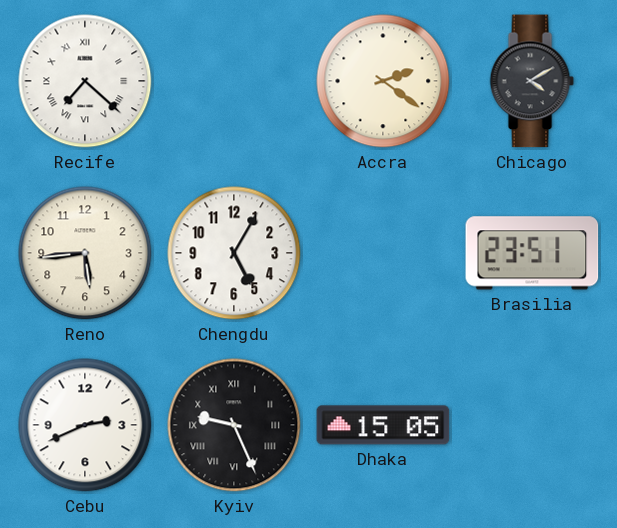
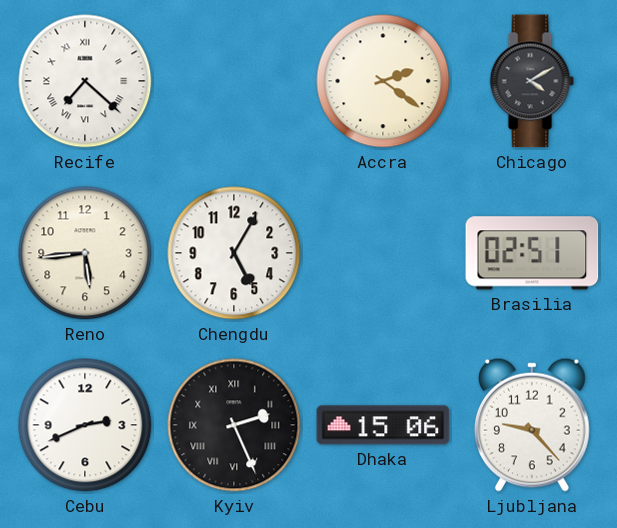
Brasilia: 23:51 -> 02:51 (532, 253)
Kyiv: 9:26 -> 2:26 (234, 425)
Dhaka: 15:05 -> 15:06 (383, 425)
Ljubljana: none -> 9:23 (532, 425)
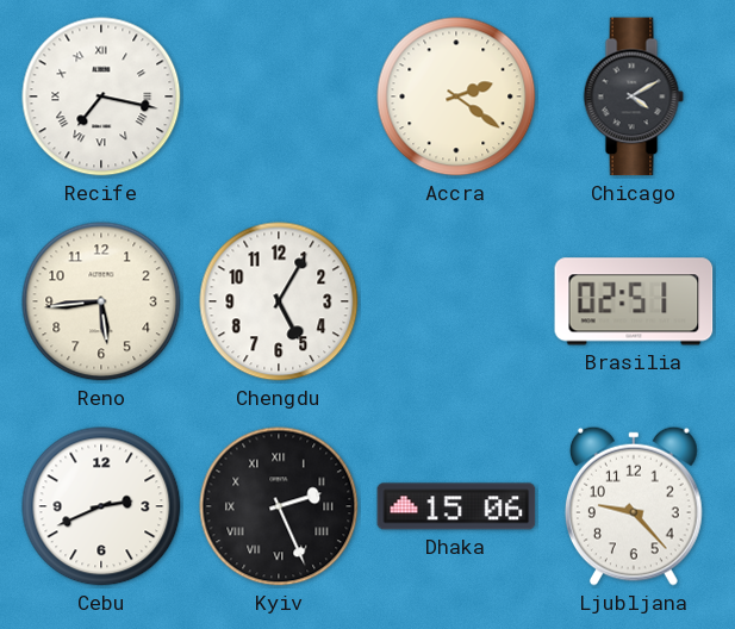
Recife: 7:22 -> 7:17 (101, 96)
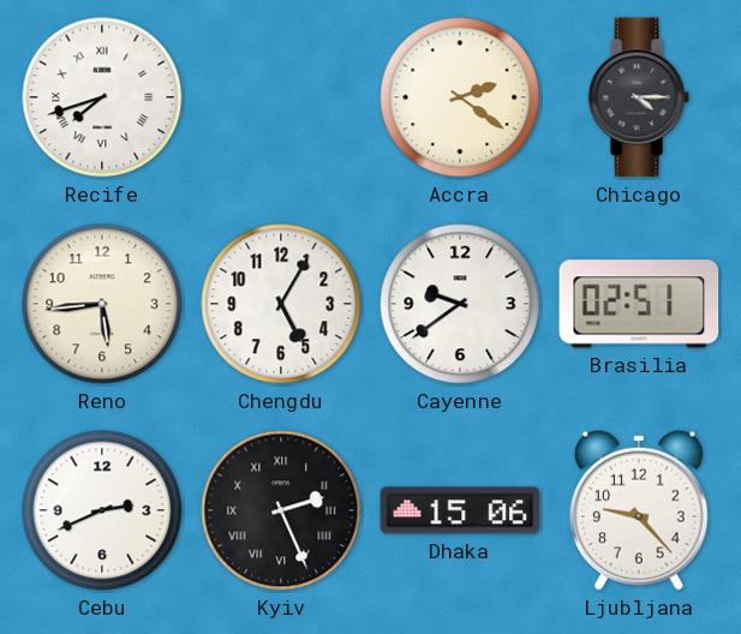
Recife: 7:17 -> 7:42 (102, 97)
Chicago: 4:10 -> 4:15 (639, 97)
Cayenne: none -> 9:39 (460, 304)
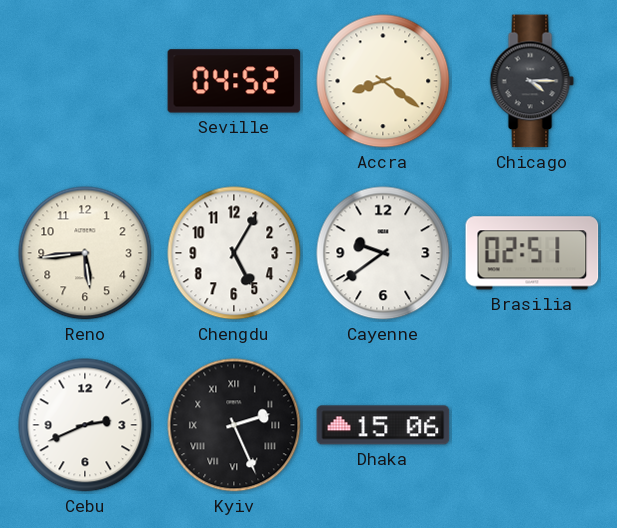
Recife: 7:42 -> none (102, 97)
Seville: none -> 04:52 (234, 81)
Accra: 2:21 -> 8:21 (383, 81)
Ljubljana: 9:23 -> none (639, 510)
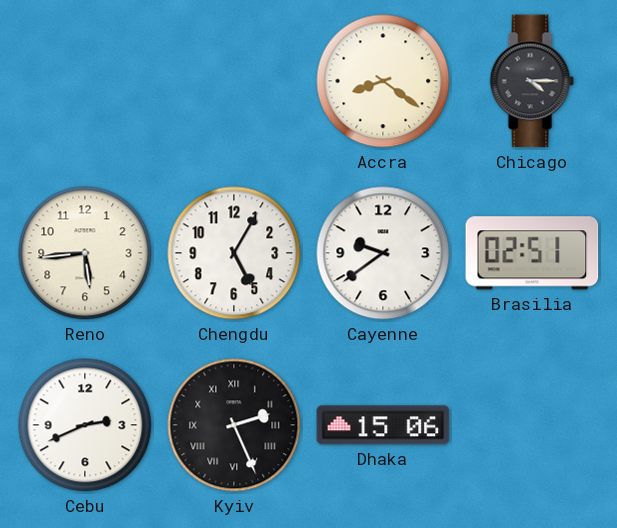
Seville: 04:52 -> none (234, 81)
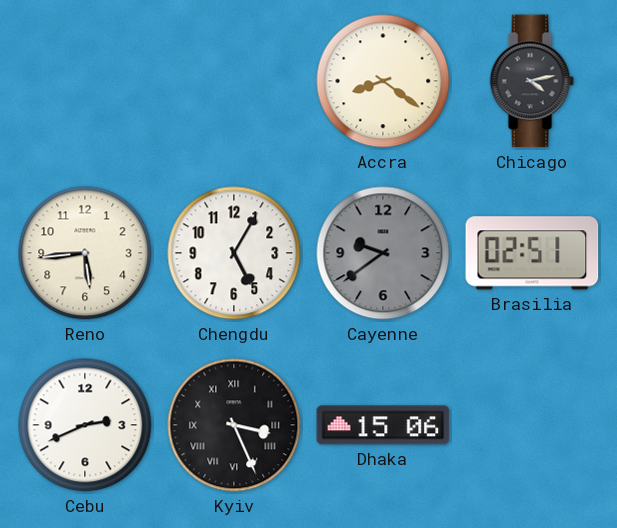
Chicago: 4:15 -> 4:13 (532, 81)
Cayenne dial: white -> grey (383, 253)
Kyiv: 2:26 -> 3:26 (234, 425)
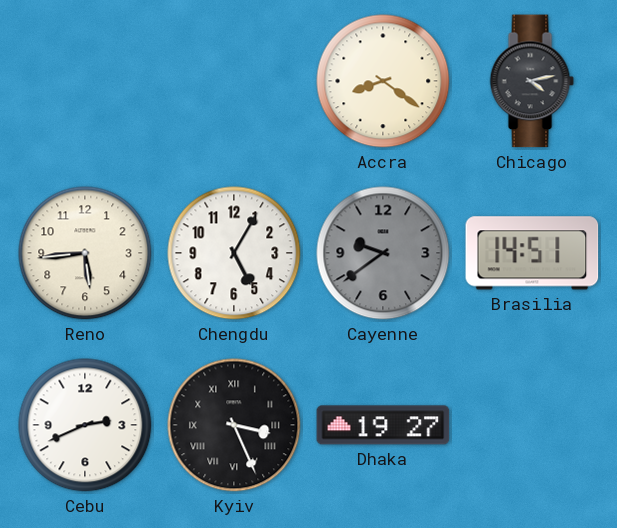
Brasilia: 02:51 -> 14:51 (532, 253)
Dhaka: 15:06 -> 19:27 (383, 425)
